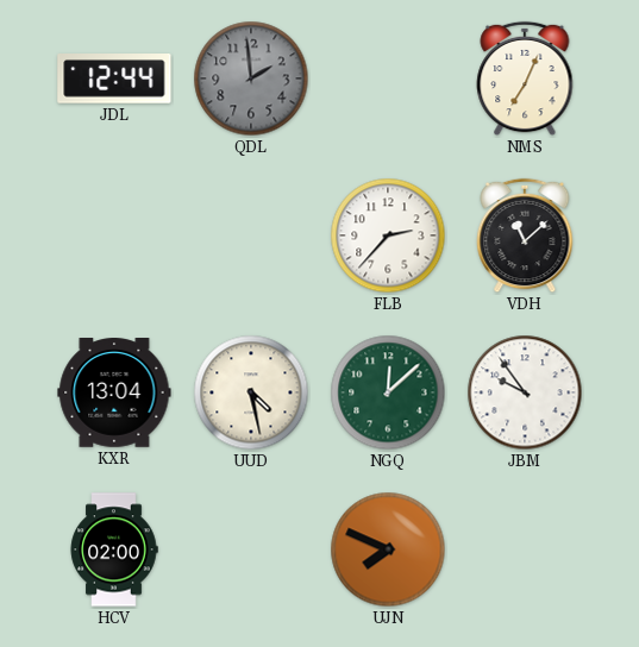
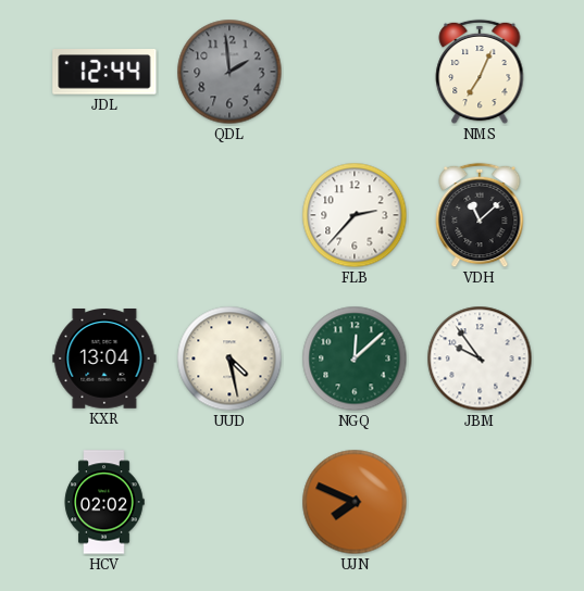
HCV: 02:00 -> 02:02 (104, 502)
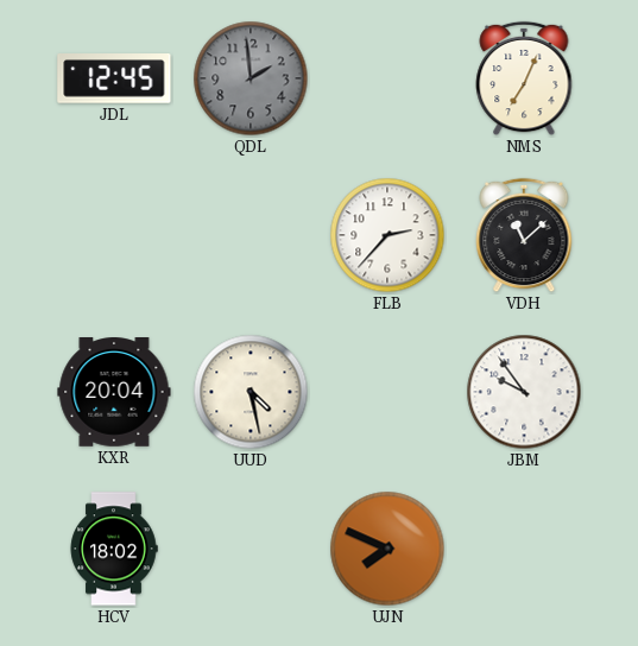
JDL: 12:44 -> 12:45 (114, 78)
KXR: 13:04 -> 20:04 (114, 393)
NGQ: 12:08 -> none (355, 359)
HCV: 02:02 -> 18:02 (114, 549)
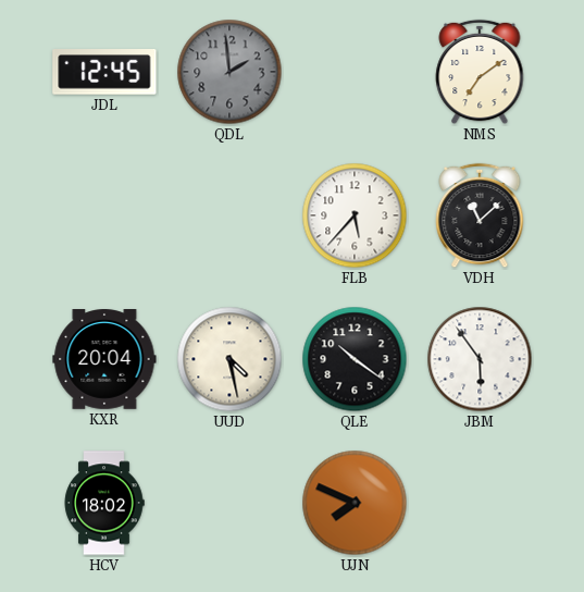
NMS: 7:04 -> 7:09 (480, 72)
FLB: 2:37 -> 5:37 (355, 215)
QLE: none -> 10:21 (355, 359)
JBM: 9:54 -> 5:54 (480, 359)
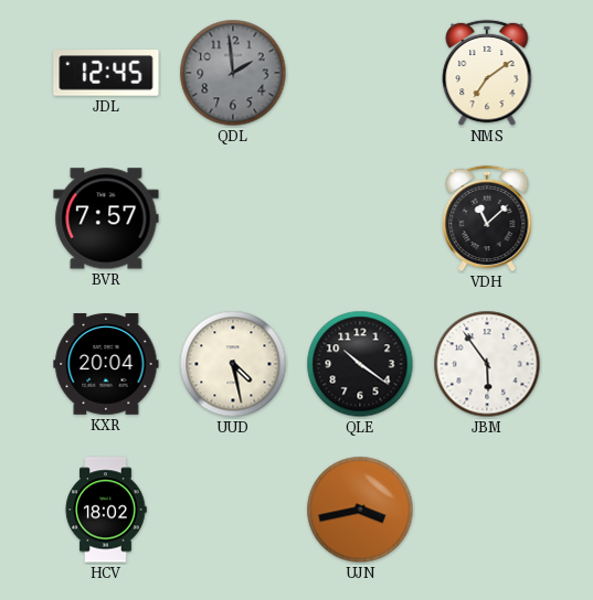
BVR: none -> 7:57 (106, 218)
FLB: 5:37 -> none (355, 215)
UJN: 7:49 -> 3:43 (360, 510)
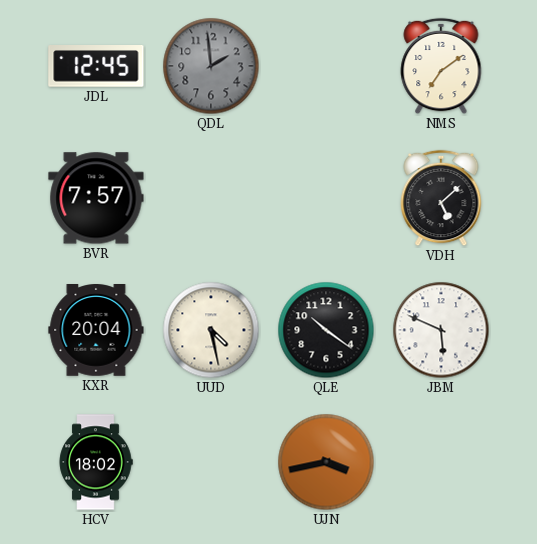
VDH: 11:08 -> 5:08 (441, 198)
JBM: 5:54 -> 5:49 (441, 330)
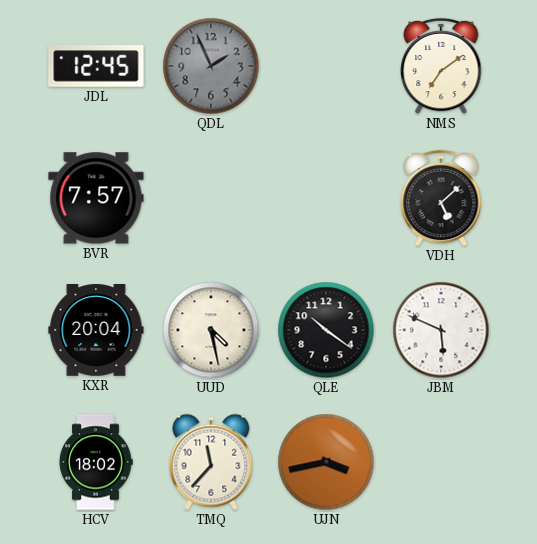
QDL: 1:59 -> 1:56 (211, 66)
TMQ: none -> 11:37 (211, 462)
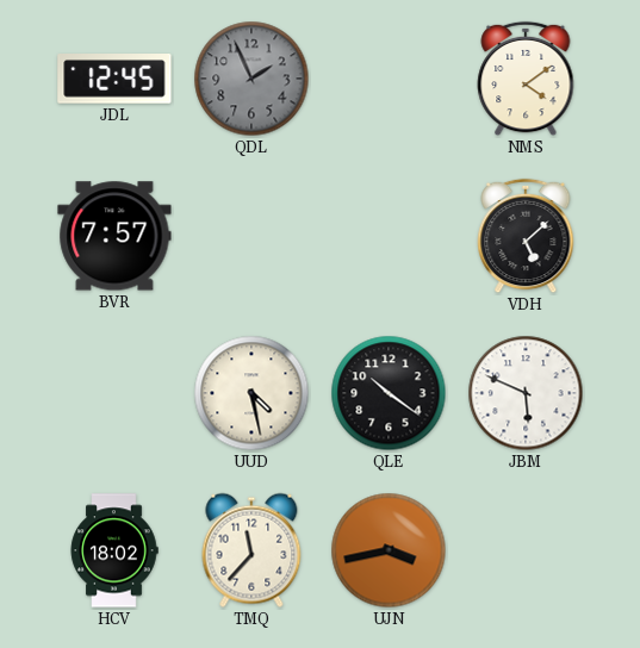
NMS: 7:09 -> 4:09 (526, 79)
KXR: 20:04 -> none (96, 331)
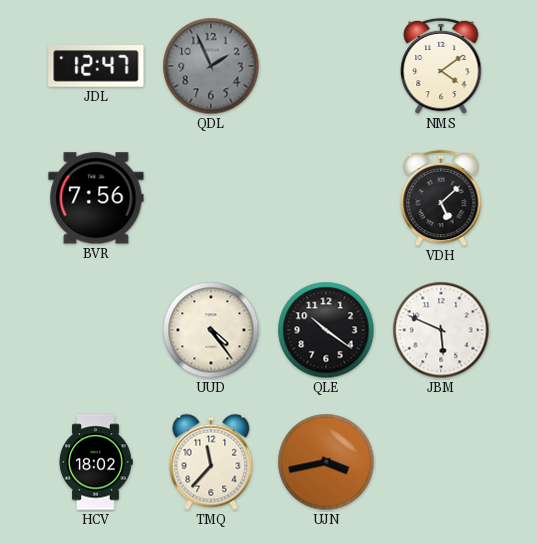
JDL: 12:45 -> 12:47 (96, 66)
BVR: 7:57 -> 7:56 (96, 198)
UUD: 4:28 -> 4:24 (211, 330)
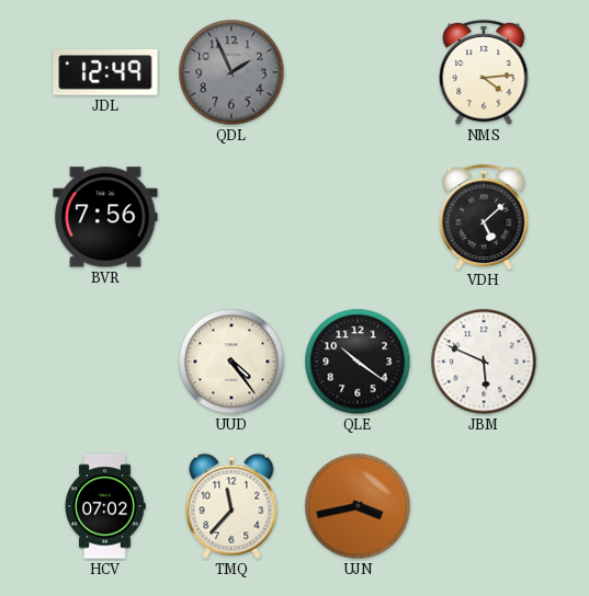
JDL: 12:47 -> 12:49 (105, 72)
NMS: 4:09 -> 4:14 (484, 72)
HCV: 18:02 -> 07:02 (105, 506)
